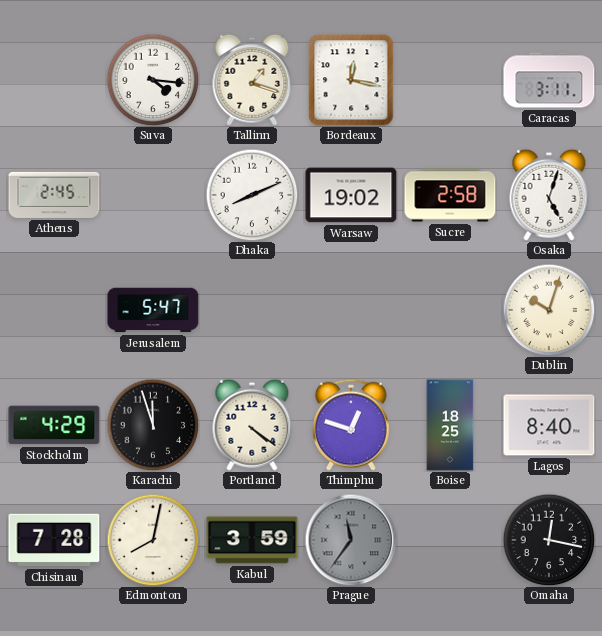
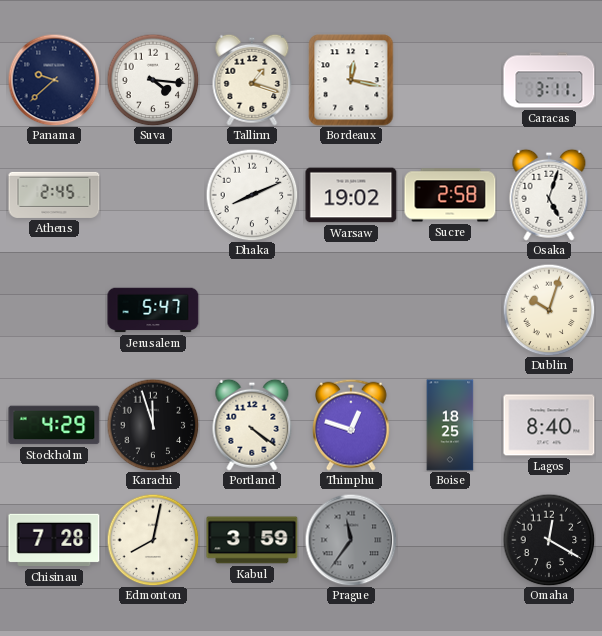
Panama: none -> 9:38 (54, 80)
Omaha: 12:17 -> 12:20 (549, 540)
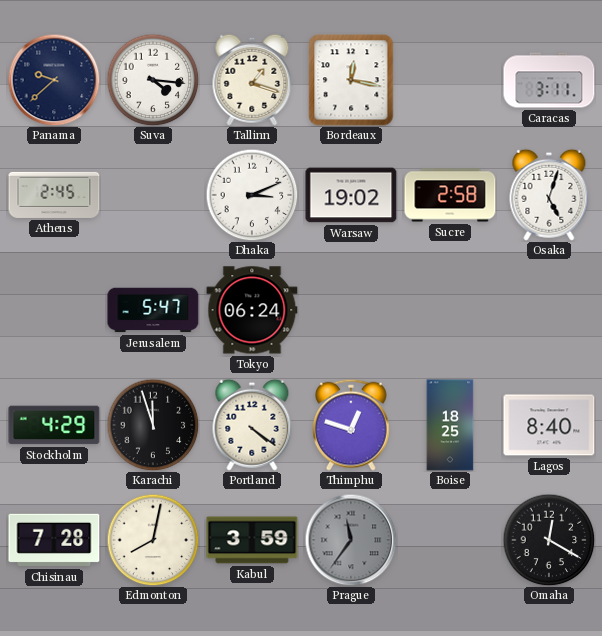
Dhaka: 8:11 -> 3:11 (252, 195)
Tokyo: none -> 06:24 (252, 310)
Dublin: 10:03 -> none (549, 310)
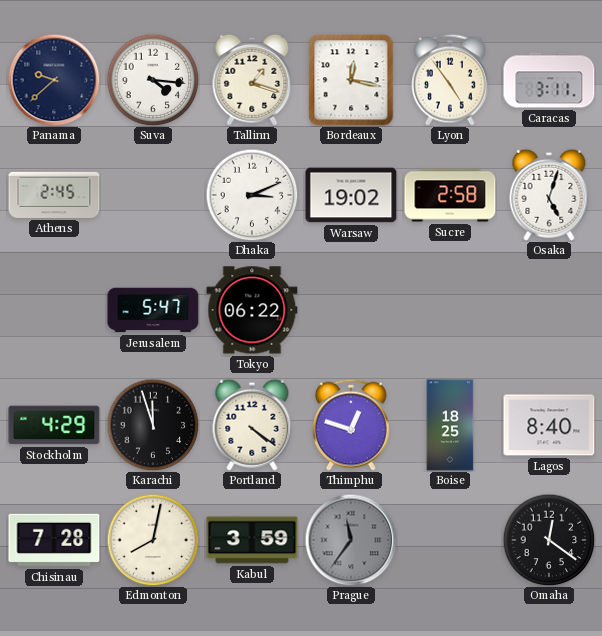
Lyon: none -> 4:54 (451, 80)
Tokyo: 06:24 -> 06:22 (252, 310)
Omaha: 12:20 -> 12:21 (549, 540)
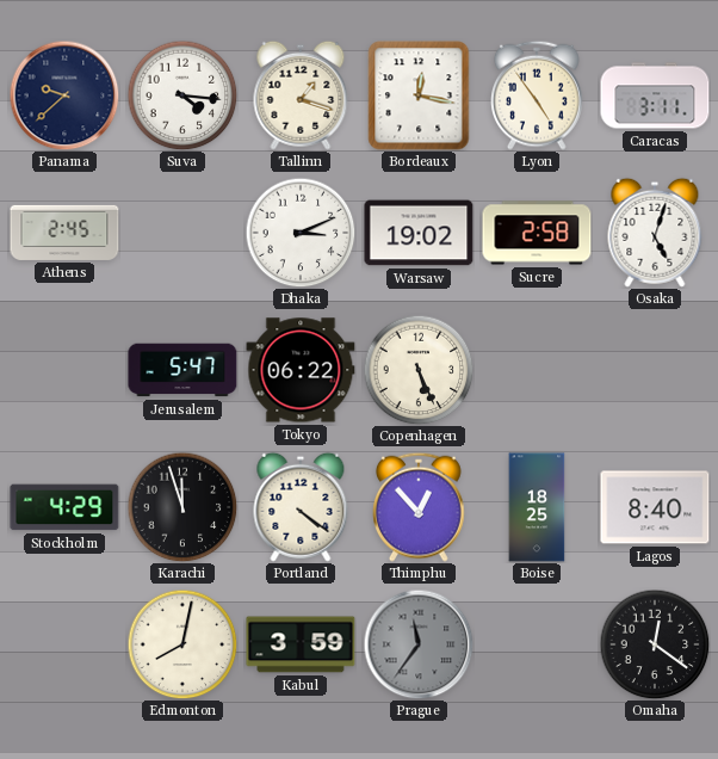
Copenhagen: none -> 5:26 (419, 370)
Thimphu: 12:48 -> 12:53 (420, 507)
Chisinau: 7:28 -> none (54, 540)
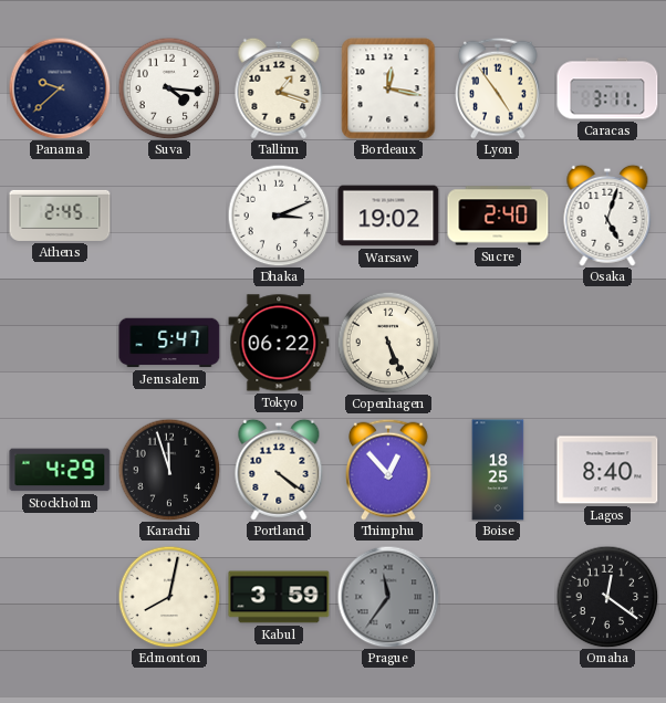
Sucre: 2:58 -> 2:40 (498, 216)
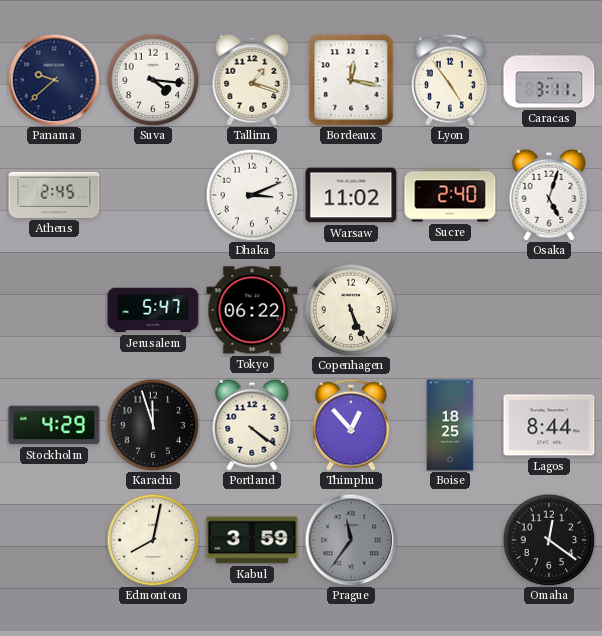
Warsaw: 19:02 -> 11:02 (351, 195)
Lagos: 8:40 -> 8:44 (549, 425)
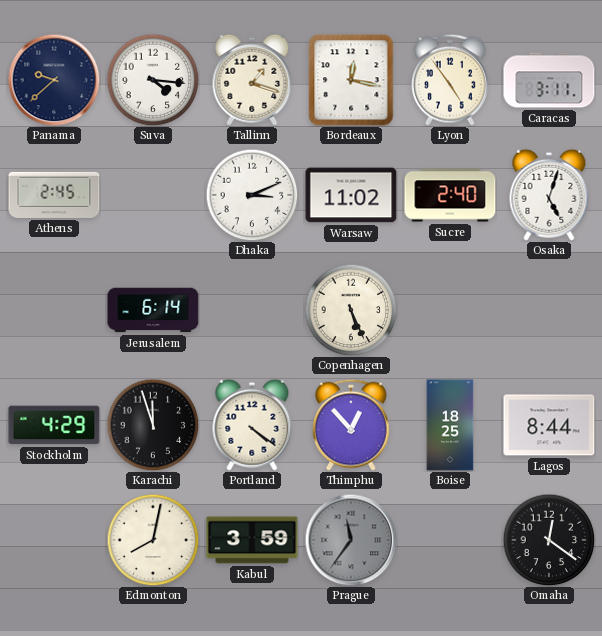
Jerusalem: 5:47 -> 6:14 (153, 310)
Tokyo: 06:22 -> none (252, 310)
